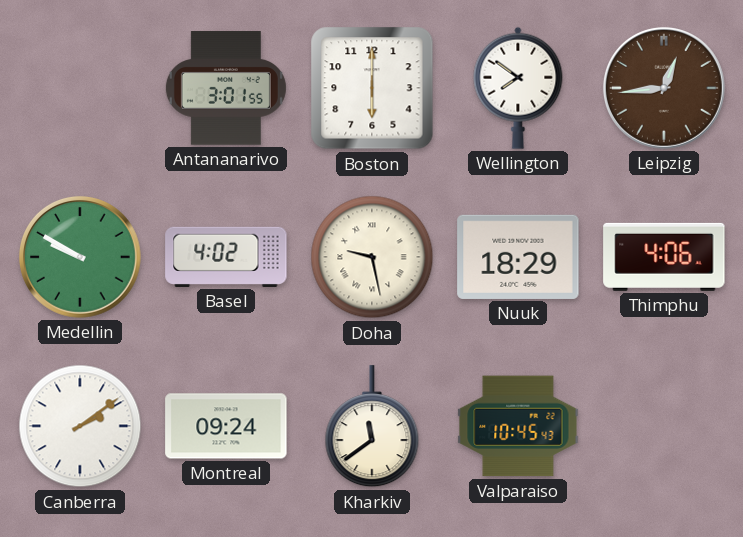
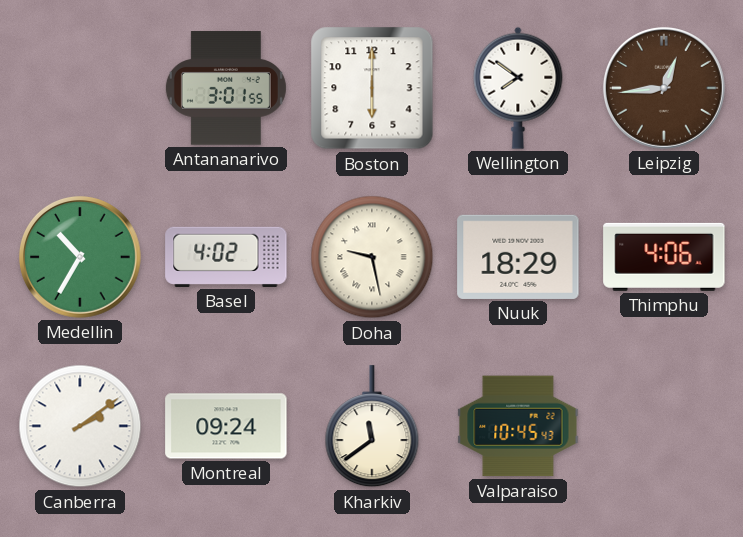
Medellin: 9:50 -> 10:35 (80, 257)
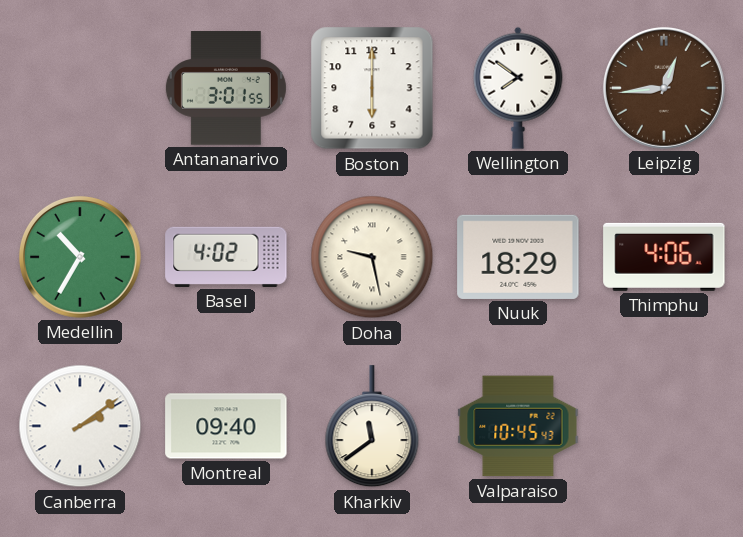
Montreal: 09:24 -> 09:40 (226, 426)
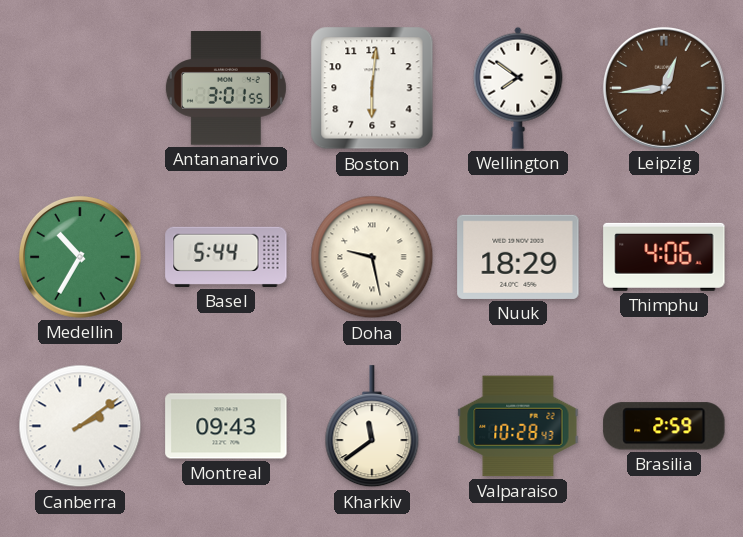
Boston: 6:00 -> 6:01 (372, 88)
Basel: 4:02 -> 5:44 (226, 257)
Montreal: 09:40 -> 09:43 (226, 426)
Valparaiso: 10:45 -> 10:28 (518, 426)
Brasilia: none -> 2:59 (664, 426)
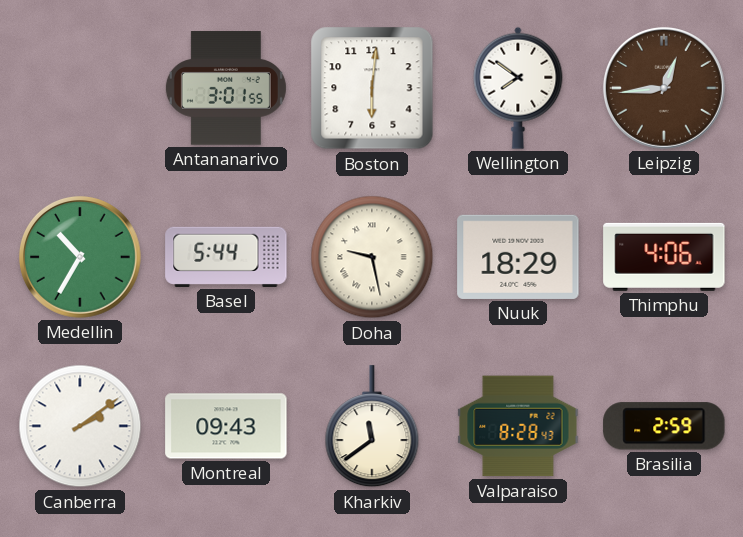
Valparaiso: 10:28 -> 8:28 (518, 426)
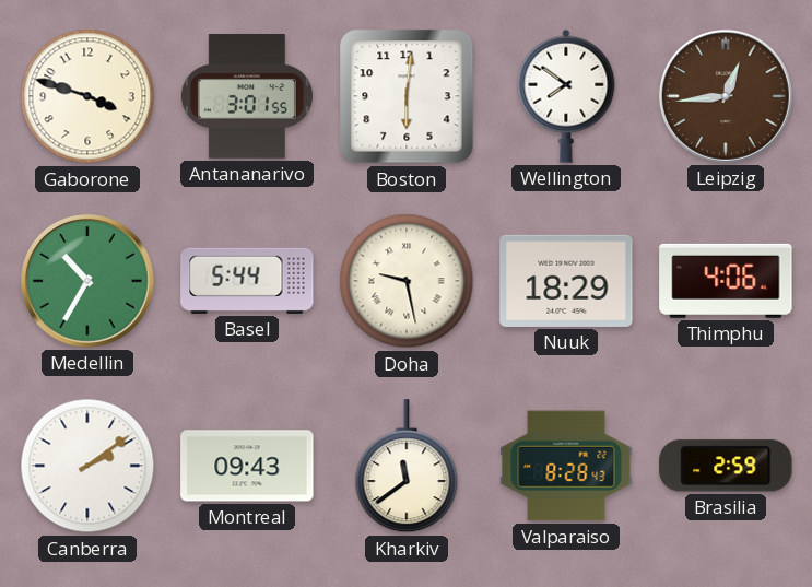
Gaborone: none -> 3:48 (87, 96)
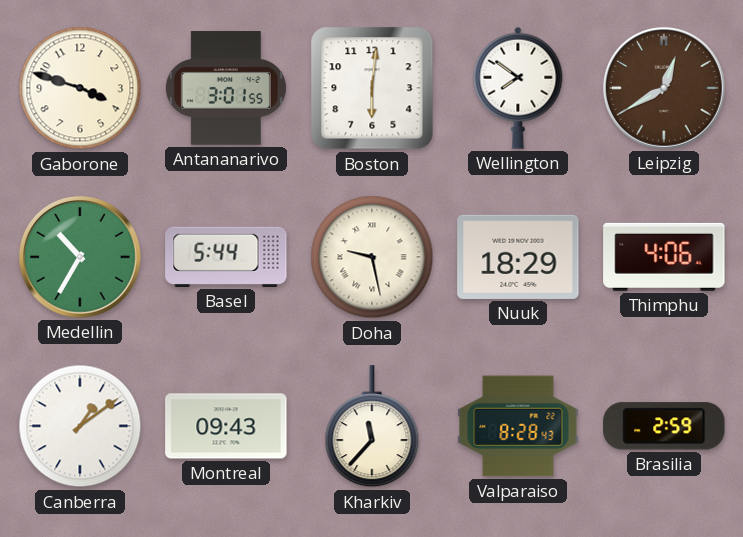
Leipzig: 12:44 -> 12:40 (664, 88)
Canberra: 2:09 -> 1:09 (80, 426)
Kharkiv: 11:39 -> 11:37 (372, 427)
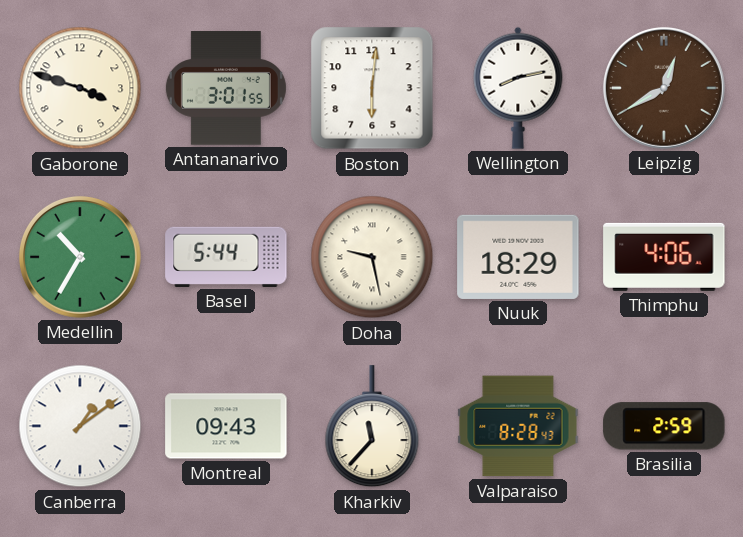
Wellington: 7:51 -> 8:13 (518, 88)
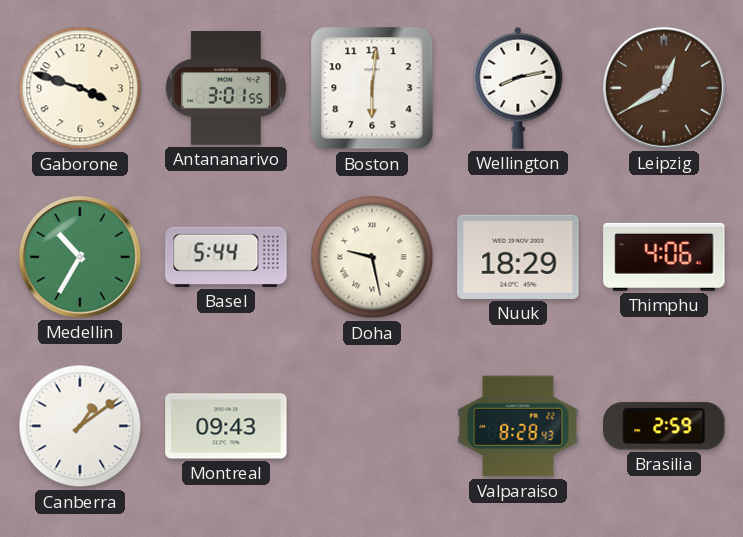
Kharkiv: 11:37 -> none (372, 427)
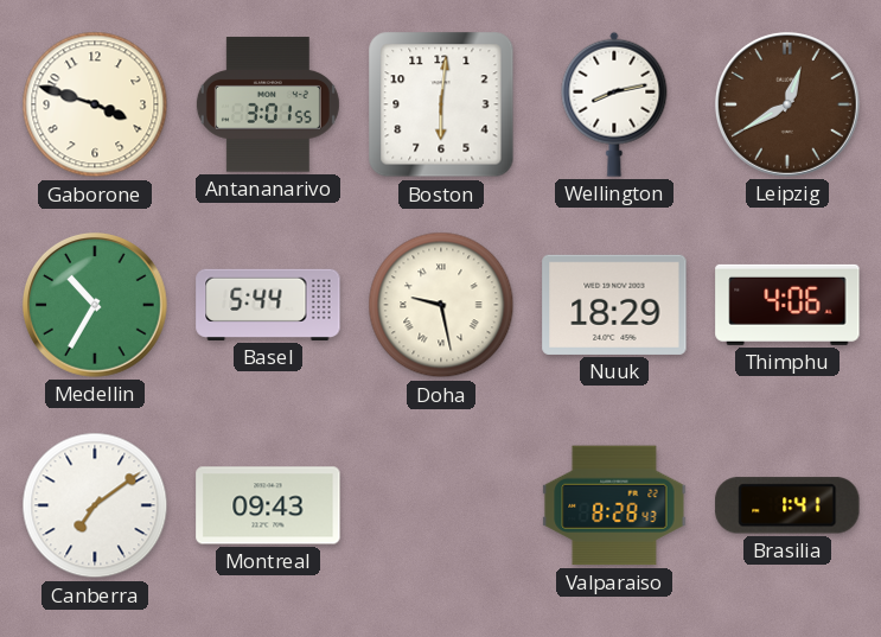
Canberra: 1:09 -> 7:09 (95, 505)
Brasilia: 2:59 -> 1:41 (787, 505)
